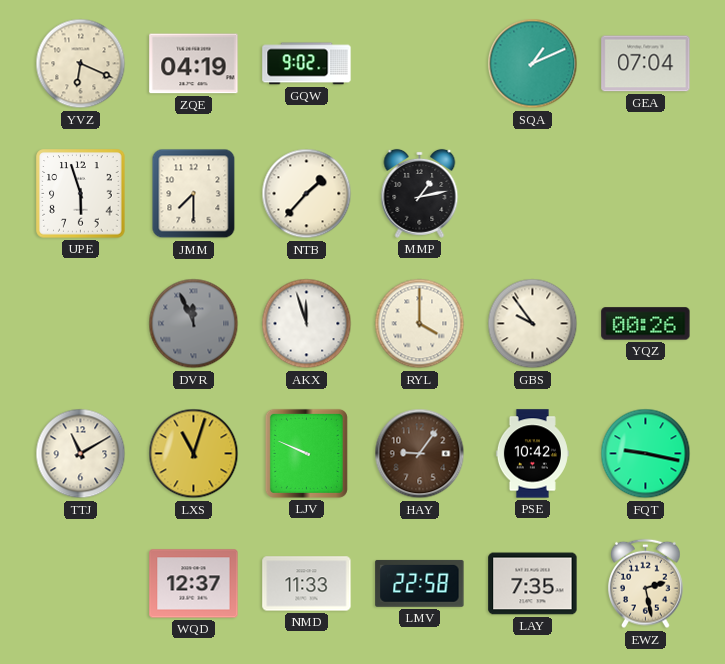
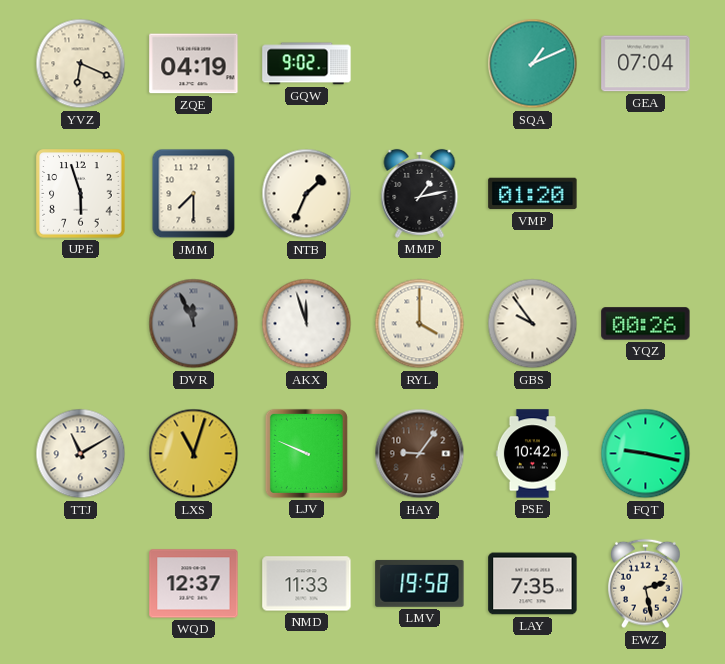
NTB: 1:37 -> 1:34 (307, 194)
VMP: none -> 01:20 (533, 194)
LMV: 22:58 -> 19:58 (420, 583)
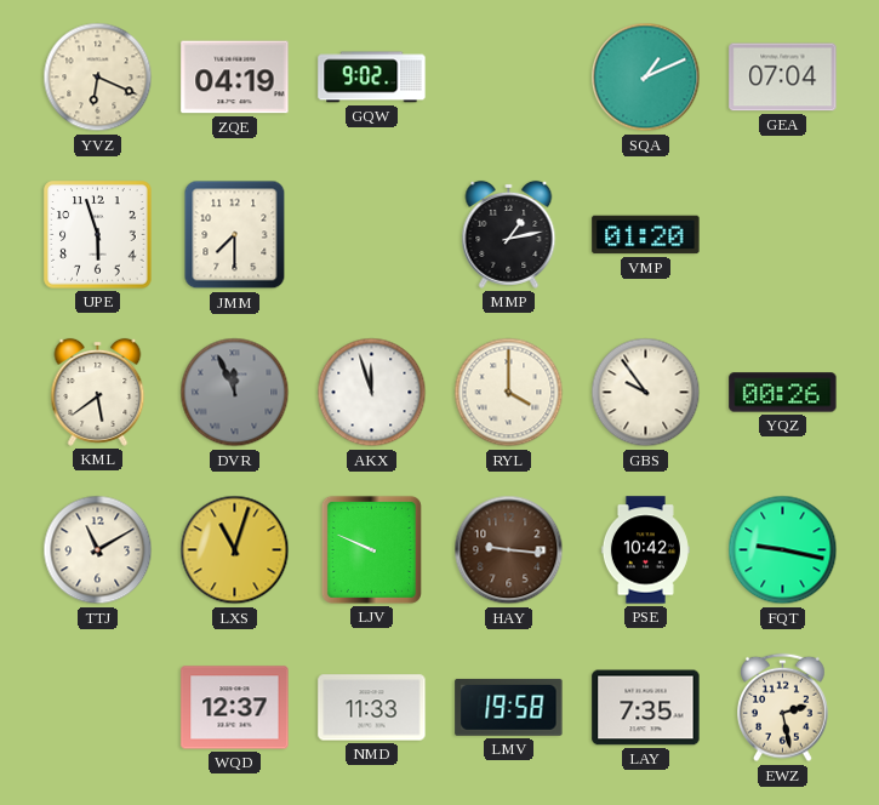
NTB: 1:34 -> none (307, 194)
KML: none -> 5:39 (98, 392)
HAY: 9:06 -> 9:16 (509, 550)
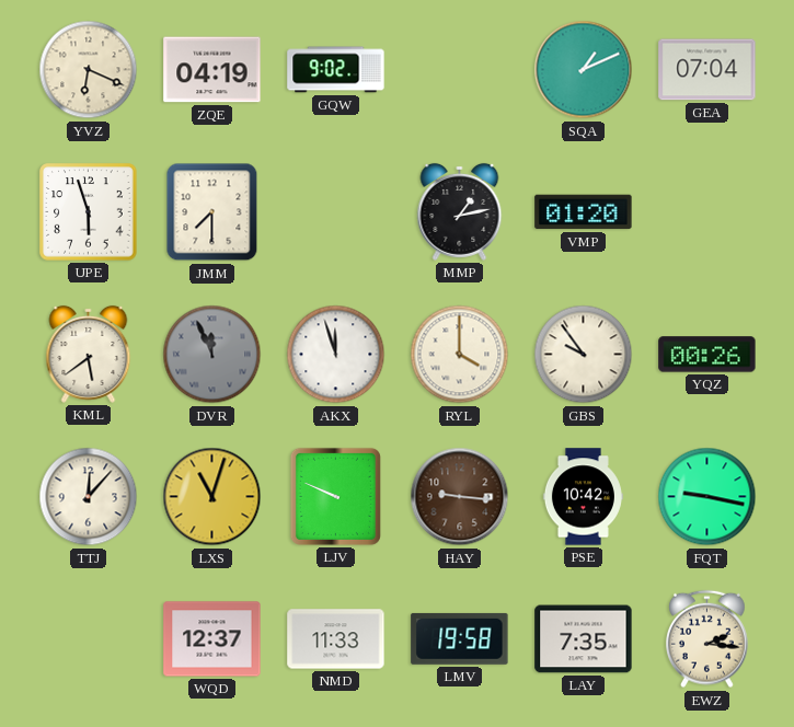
TTJ: 11:10 -> 12:07 (89, 497)
EWZ: 2:28 -> 2:16 (707, 639)
